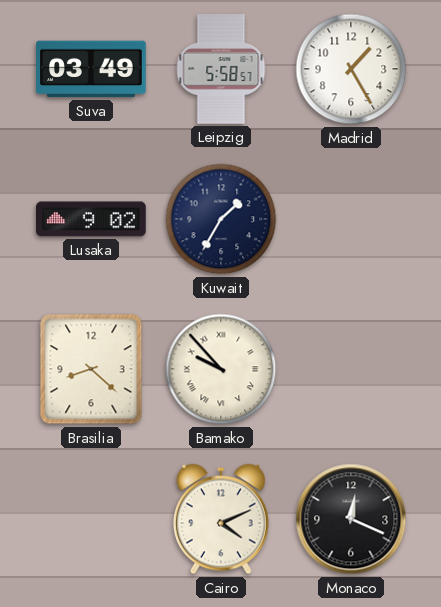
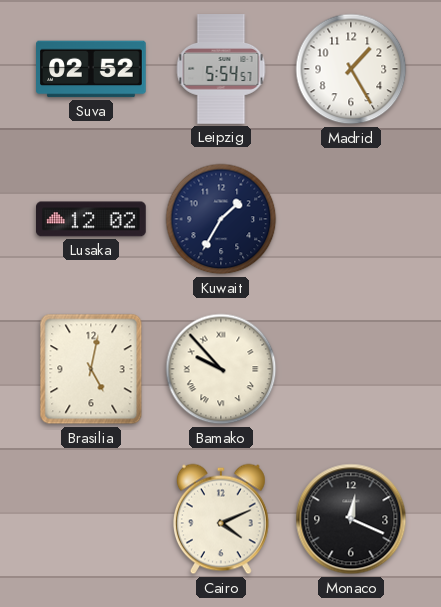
Suva: 03:49 -> 02:52 (91, 69)
Leipzig: 5:58 -> 5:54 (221, 69)
Lusaka: 9:02 -> 12:02 (92, 219)
Brasilia: 8:22 -> 5:02 (91, 369)
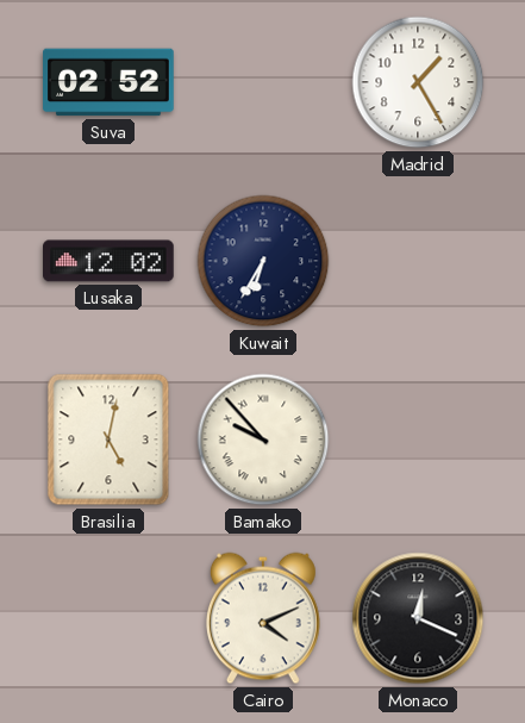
Leipzig: 5:54 -> none (221, 69)
Kuwait: 1:35 -> 6:35 (263, 261)
